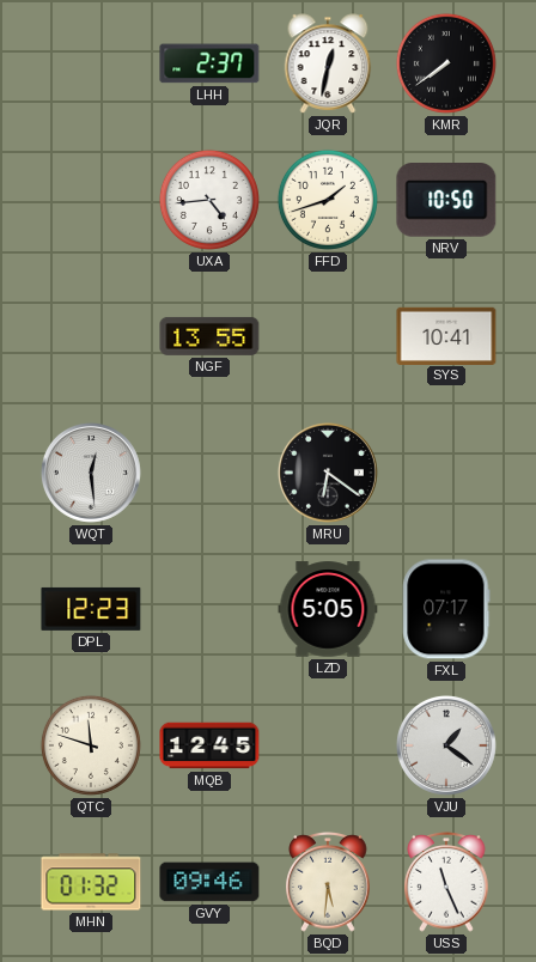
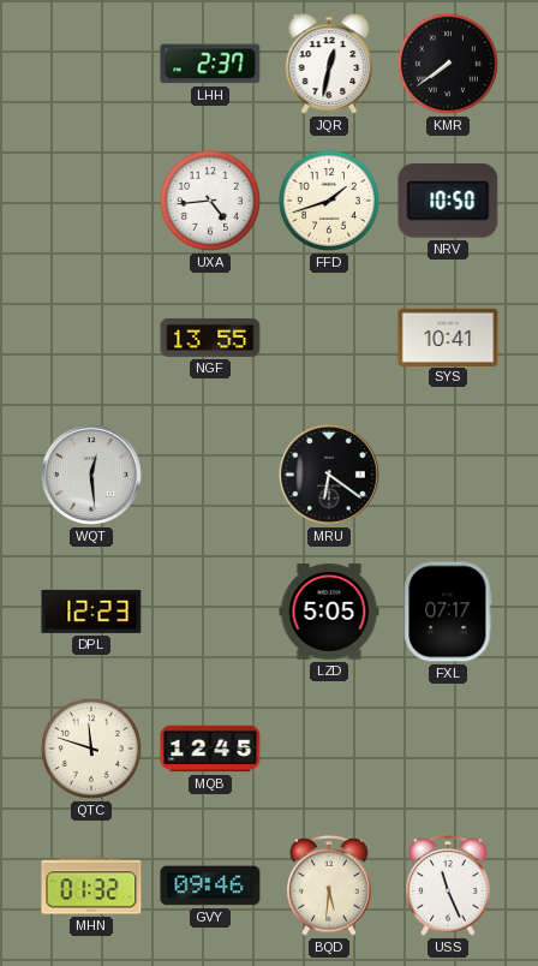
VJU: 1:21 -> none (446, 745)
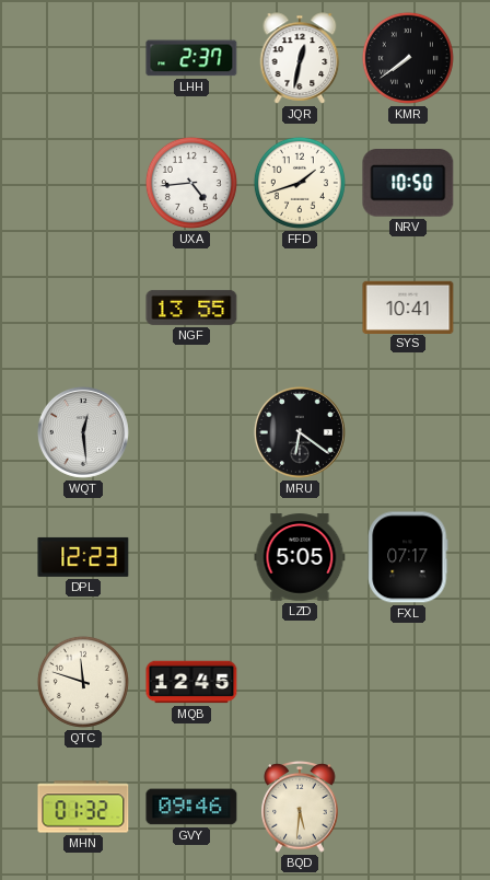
USS: 11:26 -> none (448, 887)
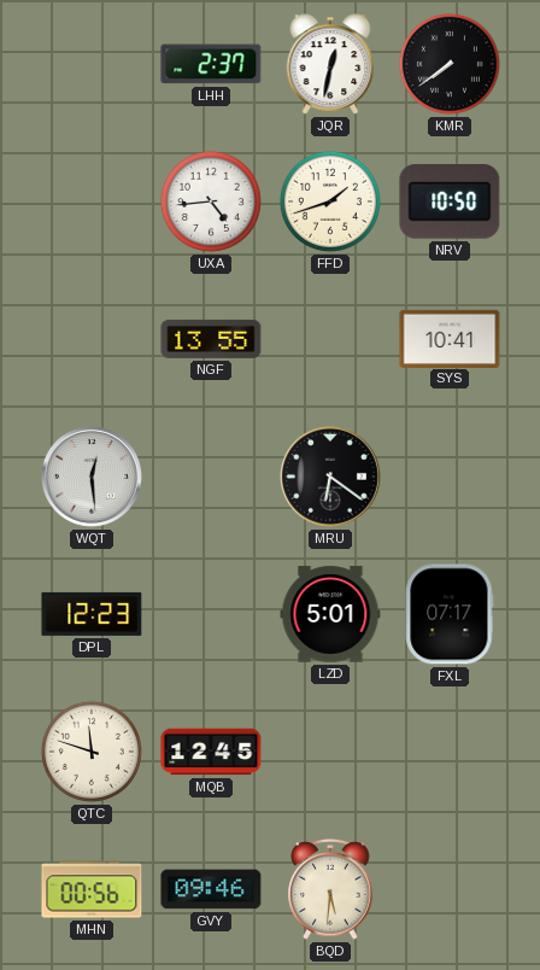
LZD: 5:05 -> 5:01 (330, 614)
MHN: 01:32 -> 00:56 (92, 889)
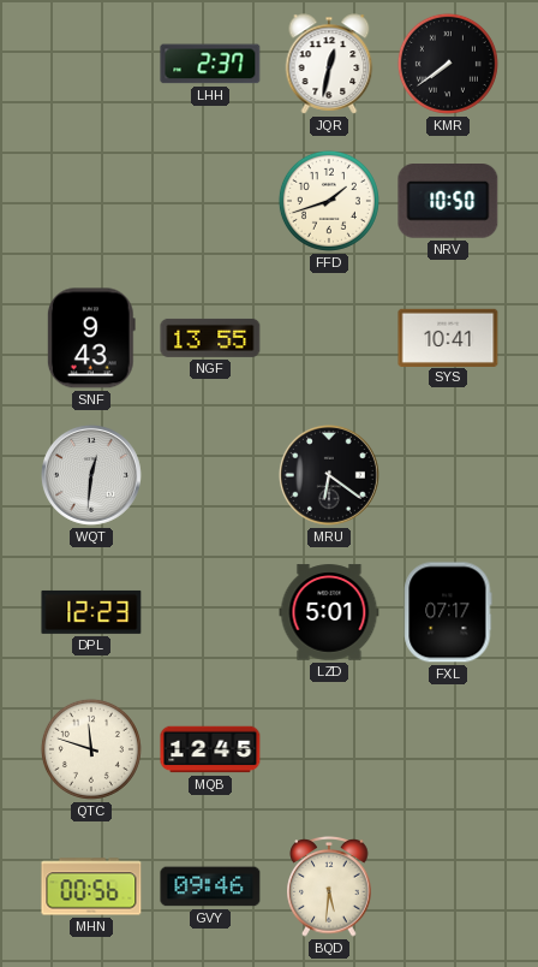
UXA: 4:44 -> none (211, 201)
SNF: none -> 9:43 (91, 338)
WQT: 12:29 -> 12:31 (91, 475)
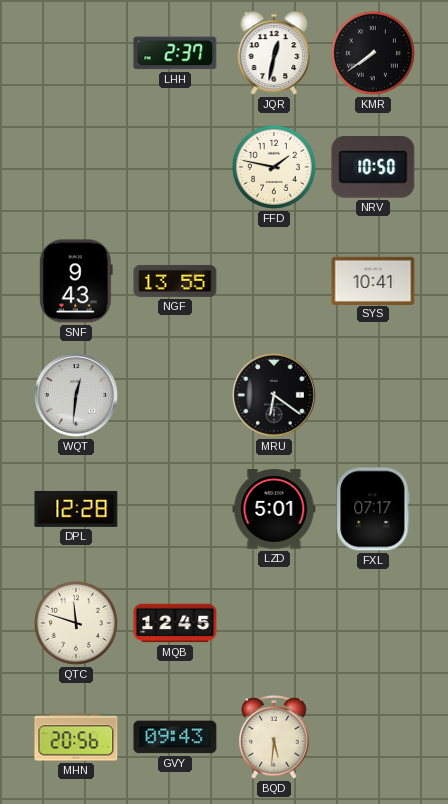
FFD: 1:42 -> 1:47 (274, 167)
DPL: 12:23 -> 12:28 (76, 509)
MHN: 00:56 -> 20:56 (76, 737)
GVY: 09:46 -> 09:43 (175, 737)
